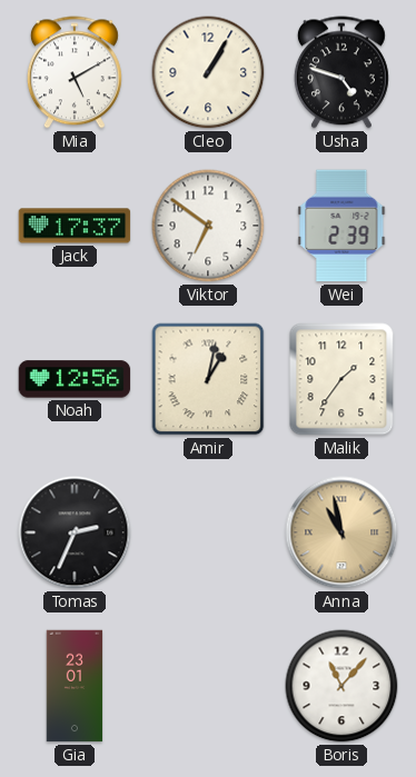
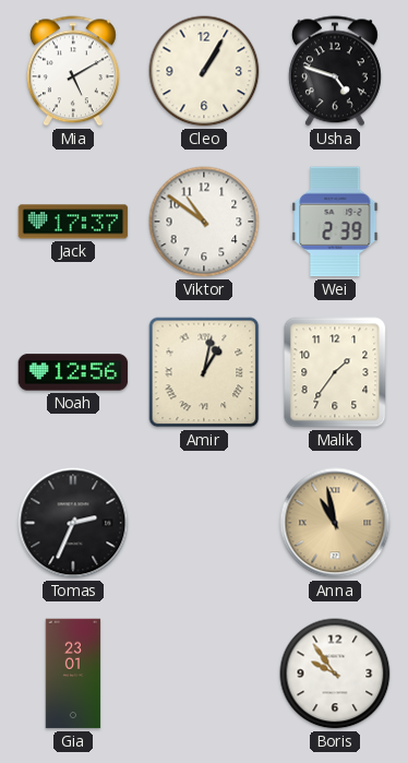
Viktor: 6:51 -> 10:51 (204, 222)
Boris: 11:07 -> 9:54 (335, 673)
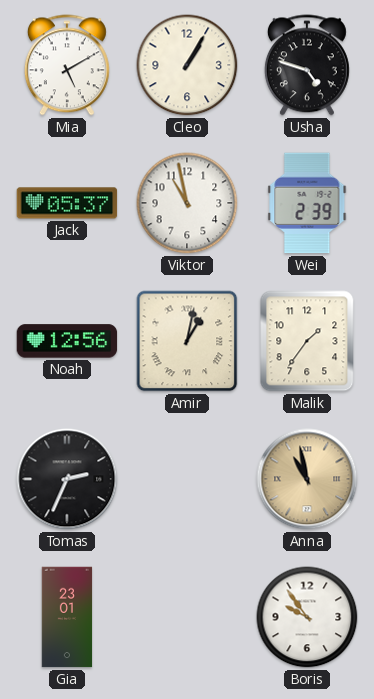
Jack: 17:37 -> 05:37 (67, 203)
Viktor: 10:51 -> 10:58 (187, 203)
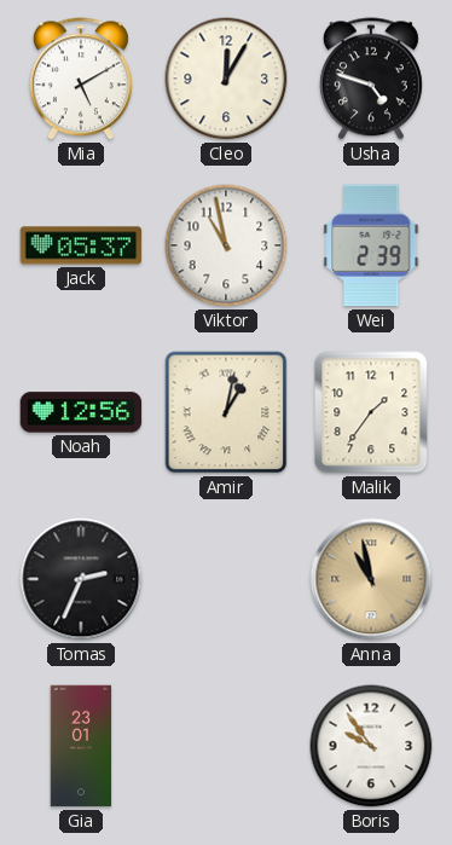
Cleo: 1:05 -> 12:05 (226, 79)
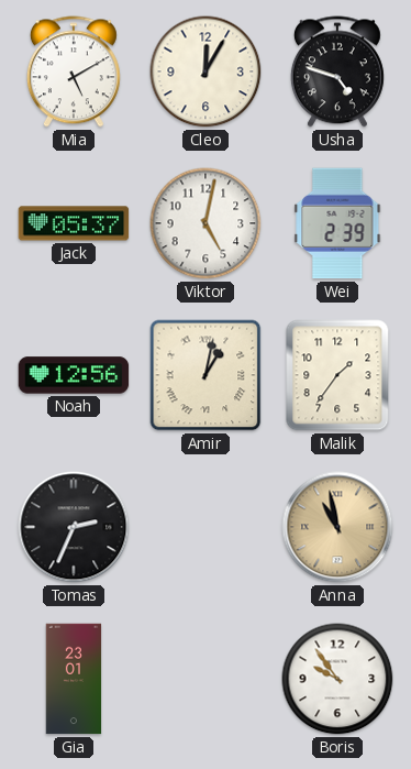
Viktor: 10:58 -> 5:02 (205, 223)
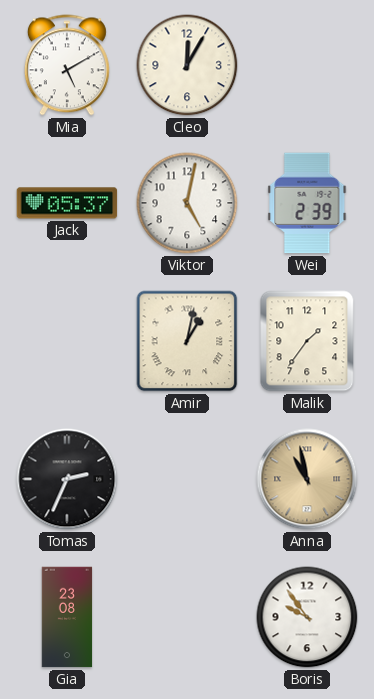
Usha: 4:48 -> none (337, 72)
Noah: 12:56 -> none (74, 375)
Gia: 23:01 -> 23:08 (67, 617)
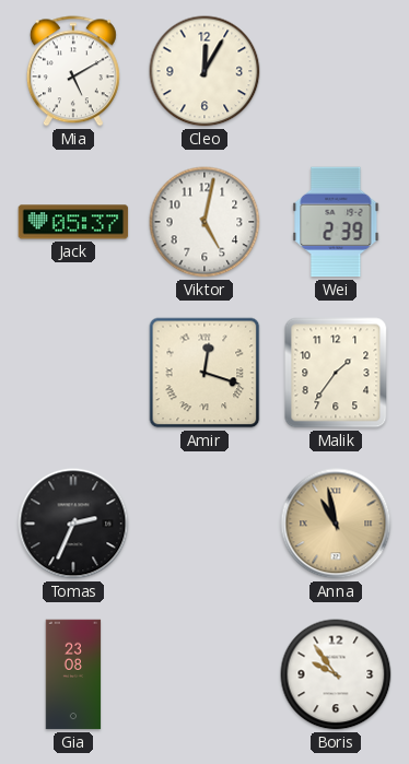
Amir: 1:02 -> 12:18 (204, 373)
